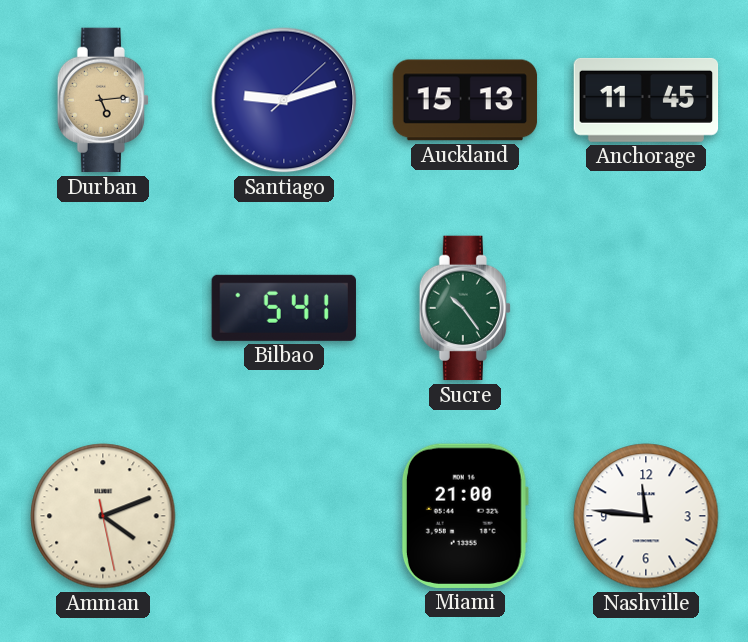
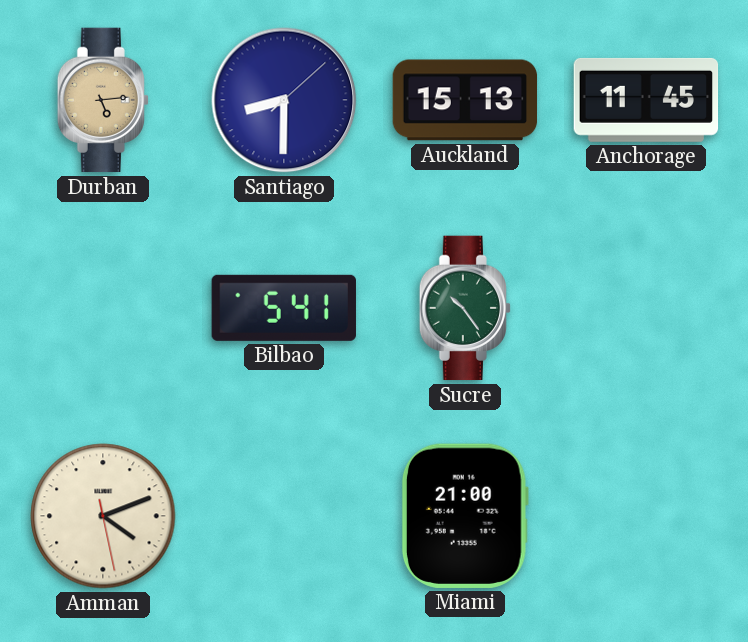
Santiago: 9:12 -> 8:30 (284, 100)
Nashville: 11:46 -> none (646, 516)
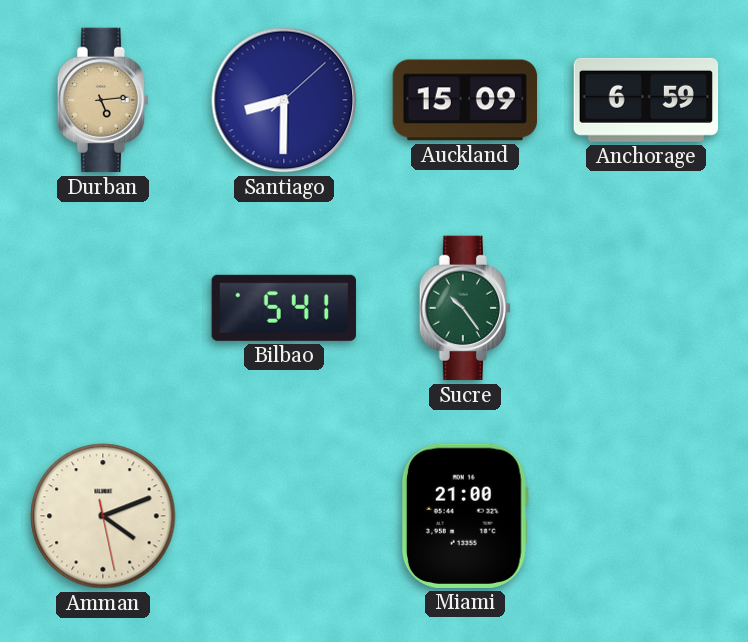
Auckland: 15:13 -> 15:09 (465, 100)
Anchorage: 11:45 -> 6:59 (646, 100)
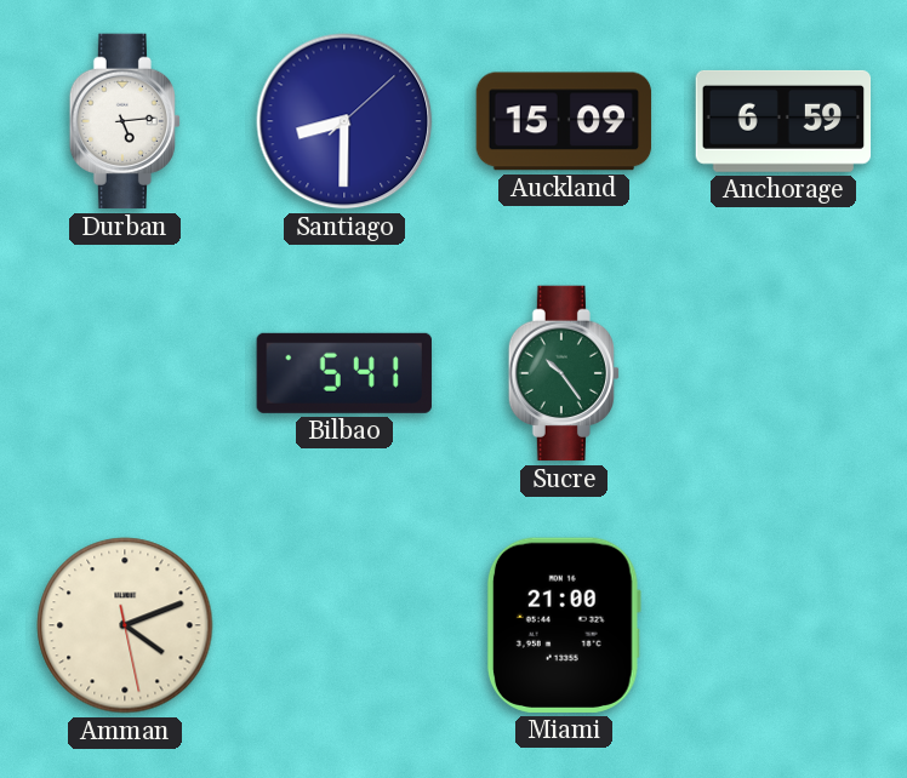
Durban dial: champagne -> white (124, 121)
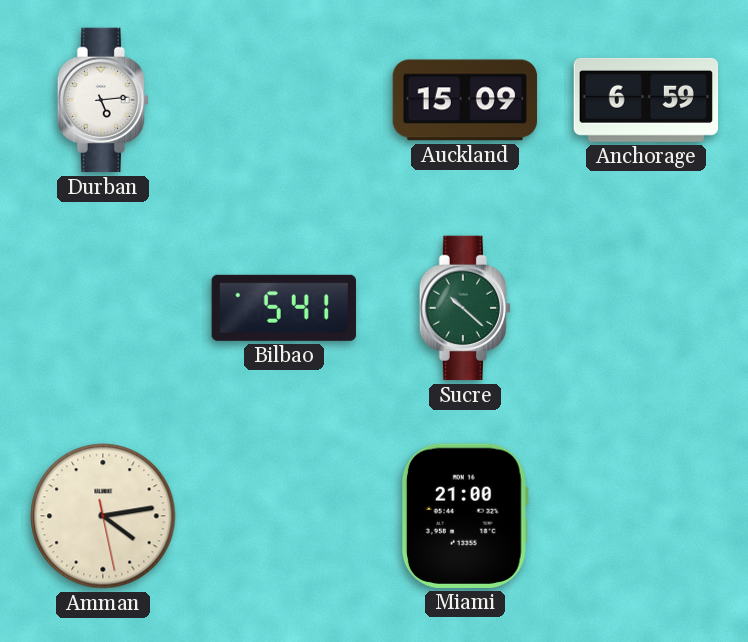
Santiago: 8:30 -> none (344, 121)
Sucre: 10:24 -> 10:22 (464, 308)
Amman: 4:11 -> 4:13 (103, 516)
